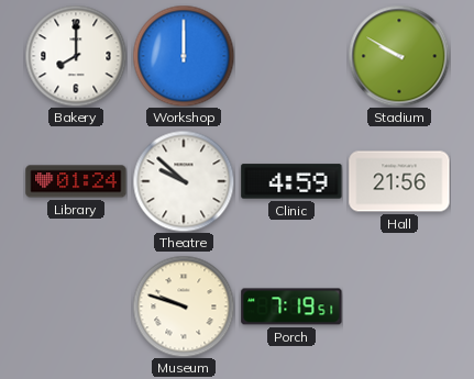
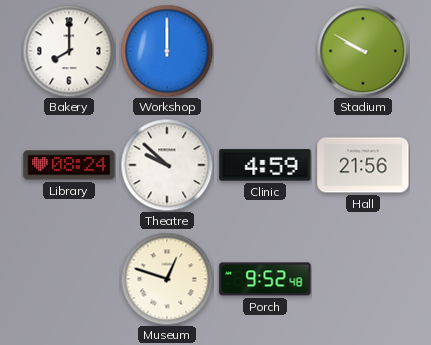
Library: 01:24 -> 08:24 (69, 165)
Museum: 9:48 -> 12:48 (167, 279)
Porch: 7:19 -> 9:52 (265, 279)
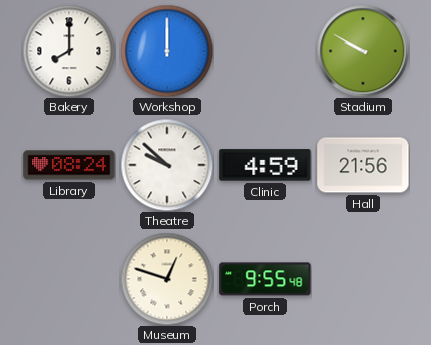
Porch: 9:52 -> 9:55 (265, 279)
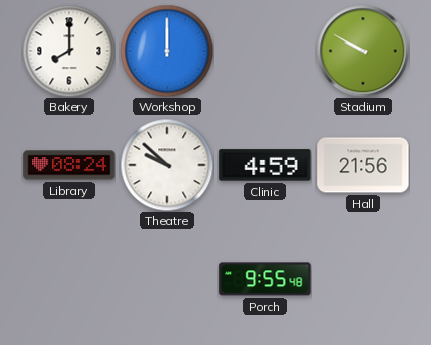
Museum: 12:48 -> none (167, 279)
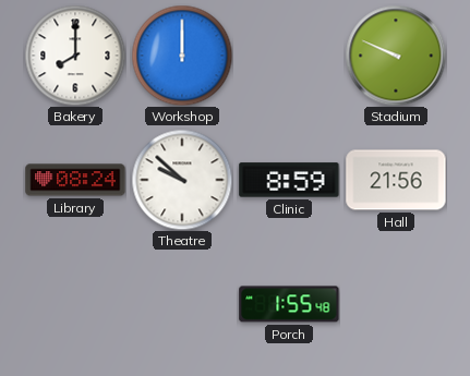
Stadium: 9:50 -> 9:49 (396, 56)
Clinic: 4:59 -> 8:59 (289, 180)
Porch: 9:55 -> 1:55 (289, 304)
